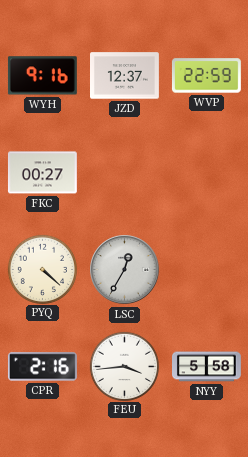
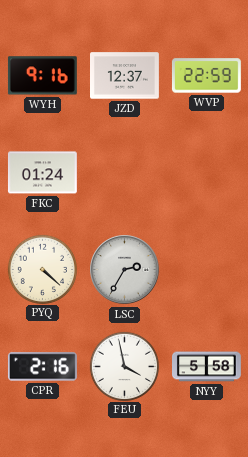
FKC: 00:27 -> 01:24 (42, 173)
LSC: 12:35 -> 2:35 (125, 270)
FEU: 3:44 -> 3:58 (124, 366)
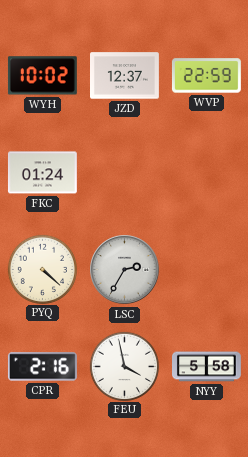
WYH: 9:16 -> 10:02 (42, 76)
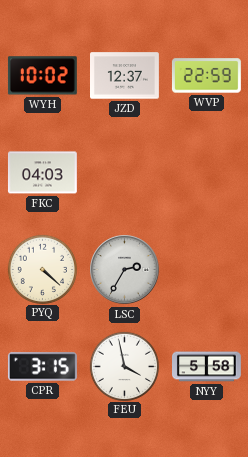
FKC: 01:24 -> 04:03 (42, 173)
CPR: 2:16 -> 3:15 (42, 367)
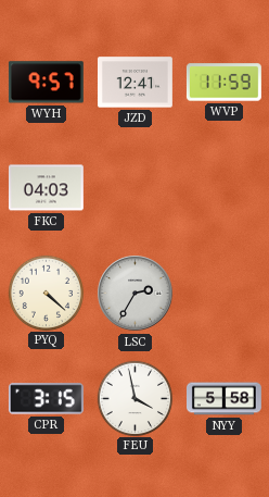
WYH: 10:02 -> 9:57 (46, 83)
JZD: 12:37 -> 12:41 (136, 83)
WVP: 22:59 -> 11:59 (223, 83)
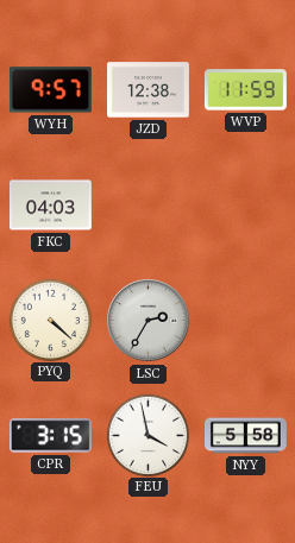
JZD: 12:41 -> 12:38 (149, 90)
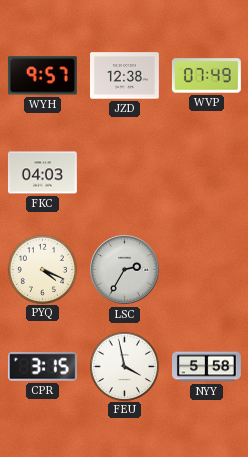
WVP: 11:59 -> 07:49 (206, 76)
PYQ: 4:22 -> 4:19 (42, 269)
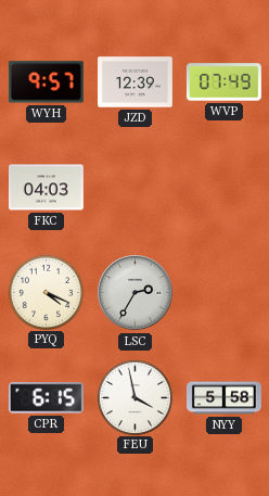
JZD: 12:38 -> 12:39 (136, 82)
CPR: 3:15 -> 6:15 (46, 398)
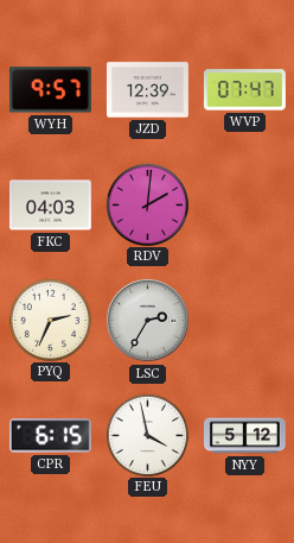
WVP: 07:49 -> 07:47 (244, 90)
RDV: none -> 2:01 (147, 204)
PYQ: 4:19 -> 2:34 (50, 320)
NYY: 5:58 -> 5:12 (245, 436)
